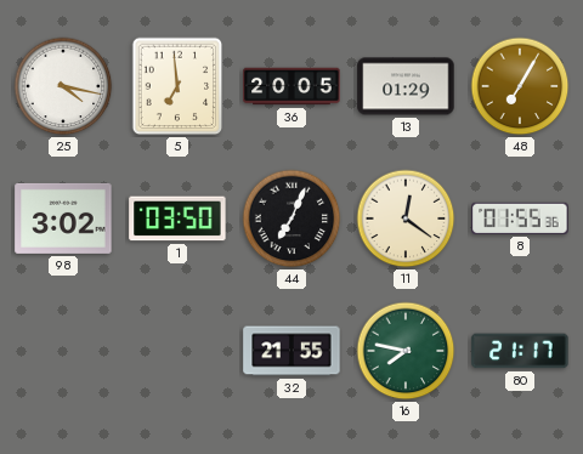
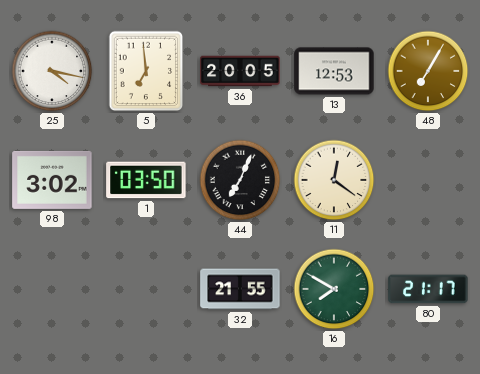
13: 01:29 -> 12:53 (334, 71)
8: 01:55 -> none (520, 219)
16: 7:47 -> 7:50 (334, 289)
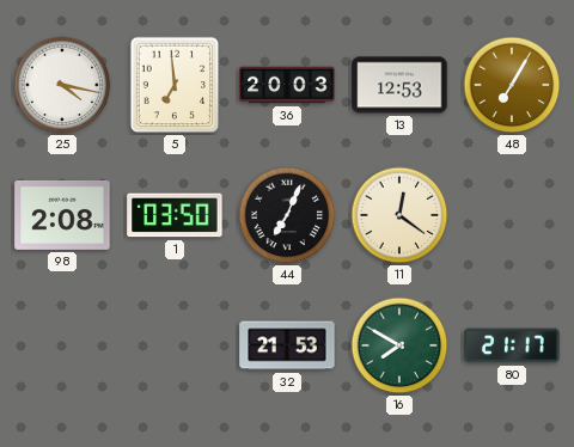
36: 20:05 -> 20:03 (287, 85)
98: 3:02 -> 2:08 (62, 215)
32: 21:55 -> 21:53 (287, 345)
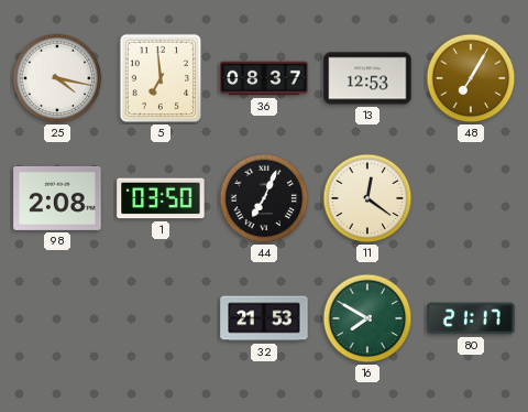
36: 20:03 -> 08:37 (264, 78)
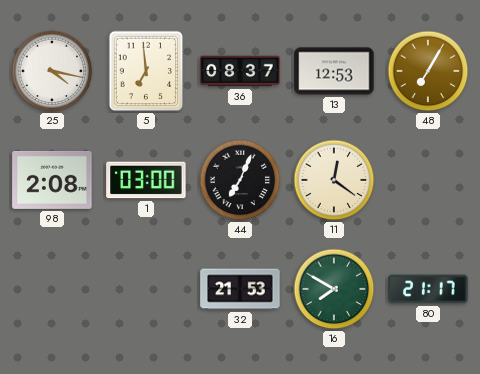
1: 03:50 -> 03:00 (146, 180)
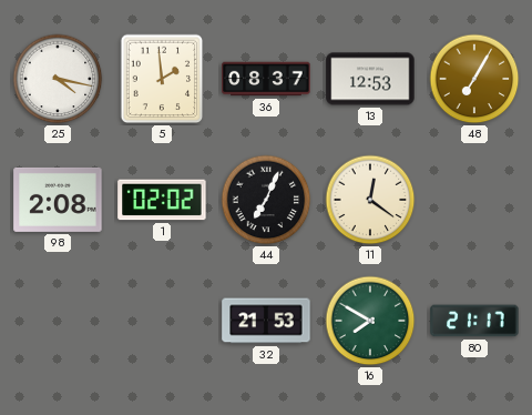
5: 6:59 -> 1:59 (162, 79)
1: 03:00 -> 02:02 (162, 200)
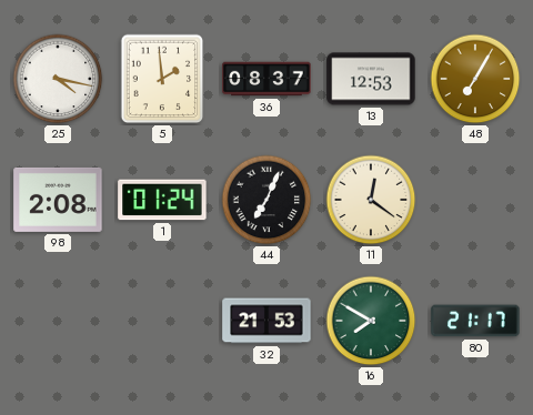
1: 02:02 -> 01:24 (162, 200)
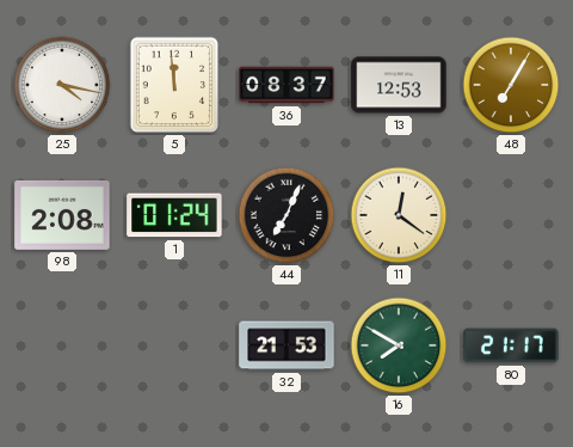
5: 1:59 -> 11:59 (174, 85)
